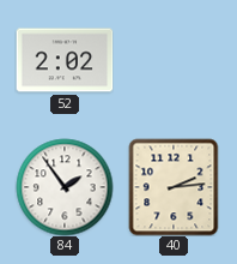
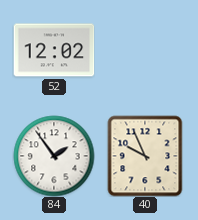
52: 2:02 -> 12:02 (54, 50)
40: 2:14 -> 9:56 (145, 156)
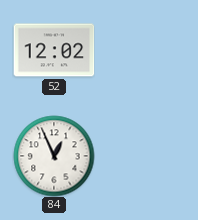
84: 1:54 -> 12:56 (54, 156)
40: 9:56 -> none (145, 156)
